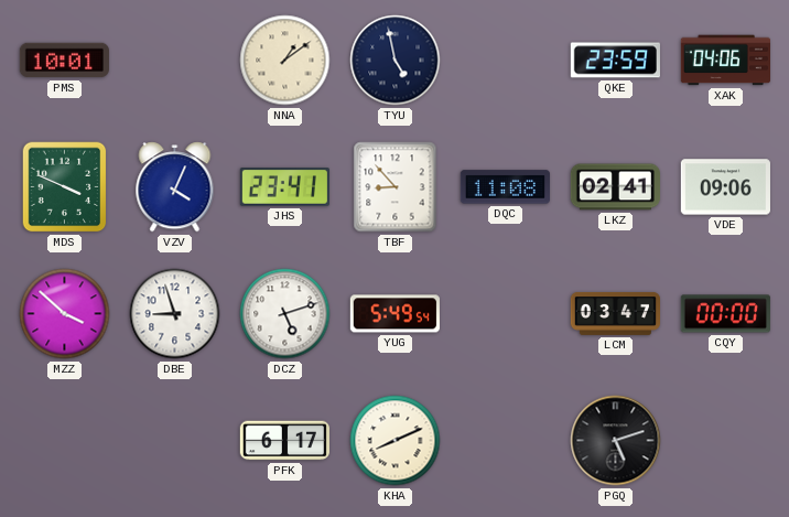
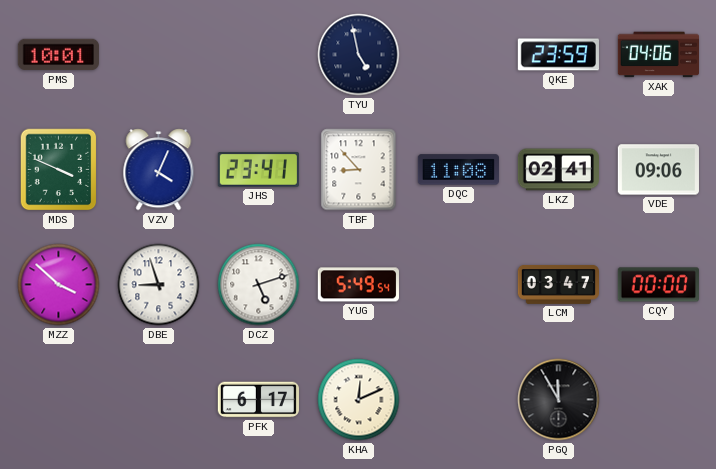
NNA: 1:09 -> none (285, 61)
KHA: 8:11 -> 12:11 (359, 400)
PGQ: 5:12 -> 11:55 (559, 400)
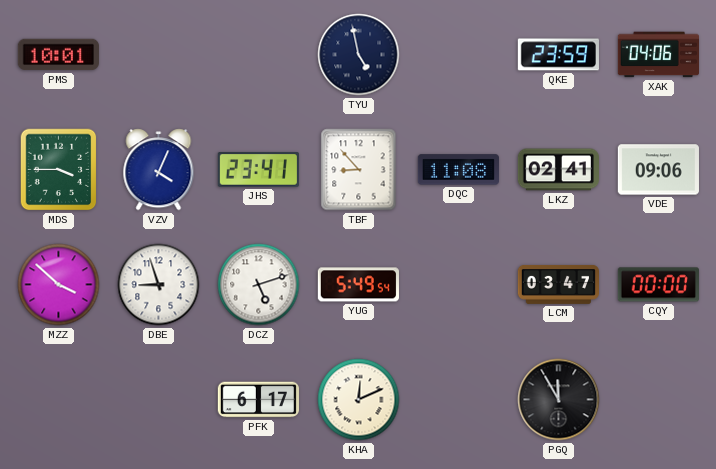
MDS: 3:49 -> 3:45 (59, 170)
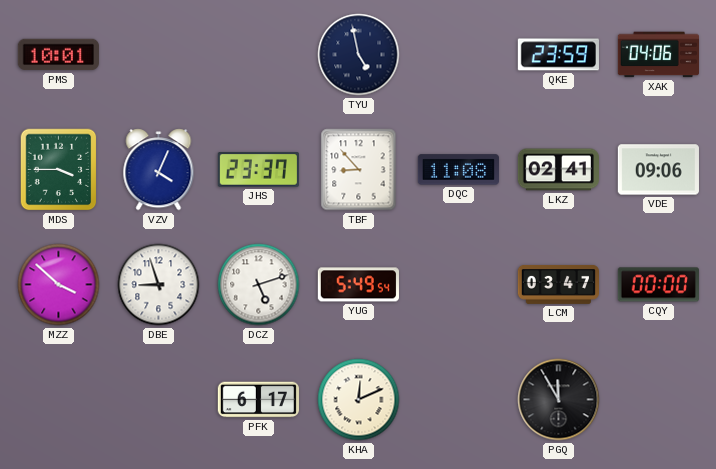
JHS: 23:41 -> 23:37 (258, 170)
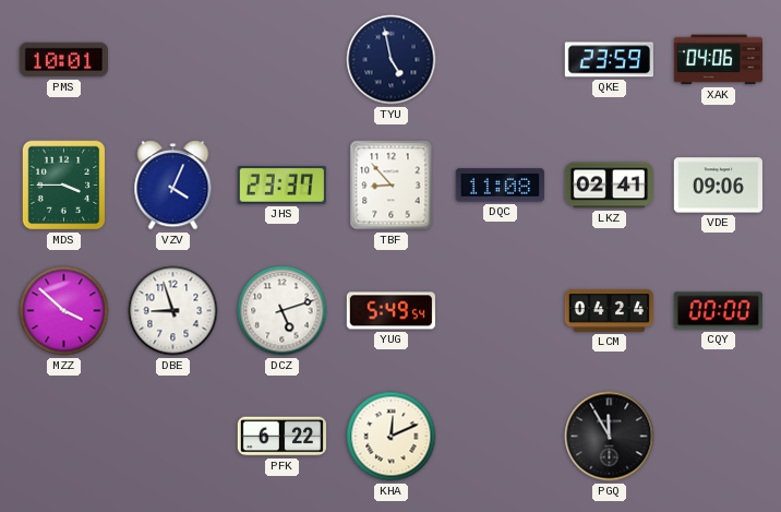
LCM: 03:47 -> 04:24 (609, 310)
PFK: 6:17 -> 6:22 (281, 437)
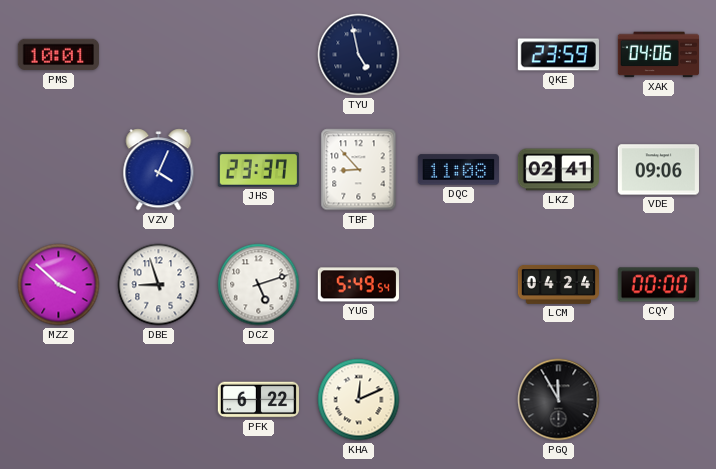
MDS: 3:45 -> none (64, 186)
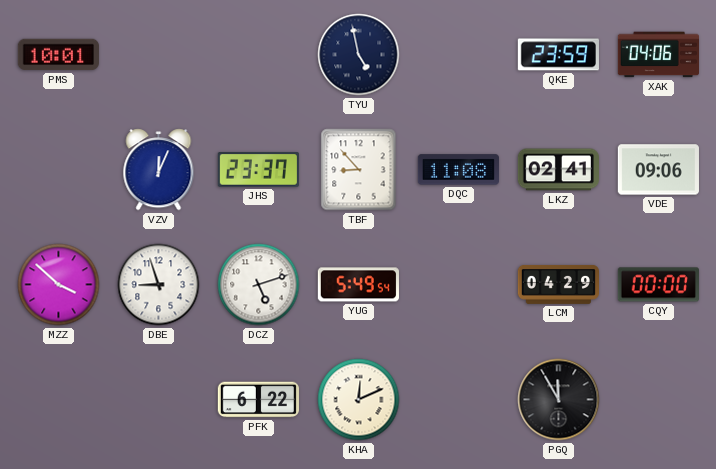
VZV: 4:04 -> 12:04 (159, 170)
LCM: 04:24 -> 04:29 (558, 284)
